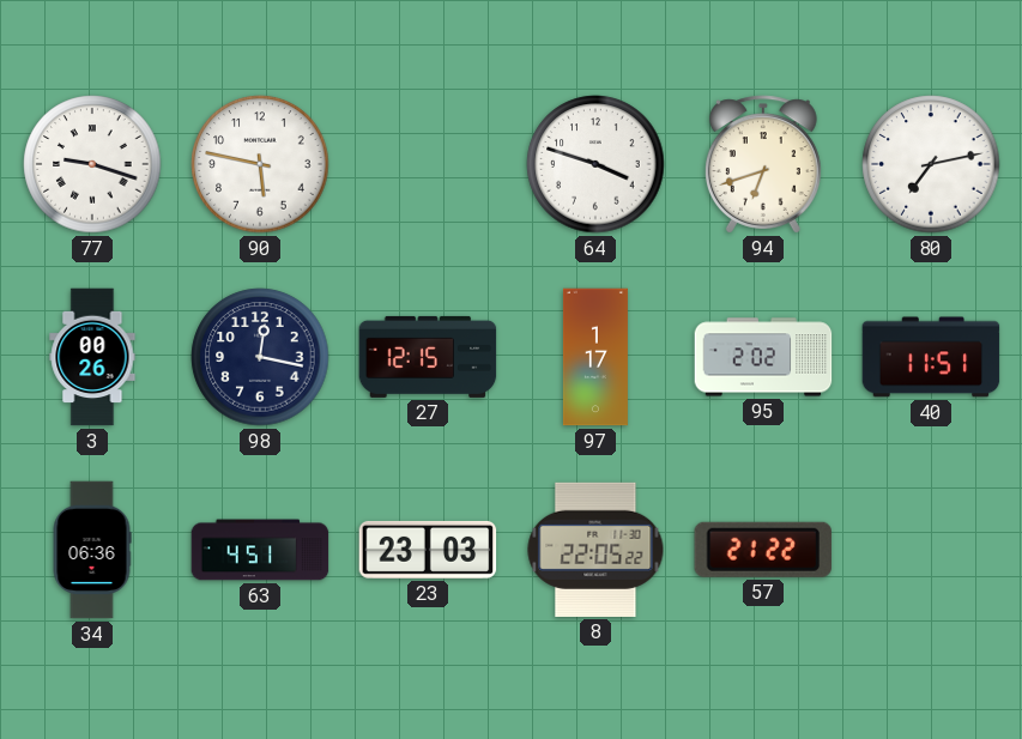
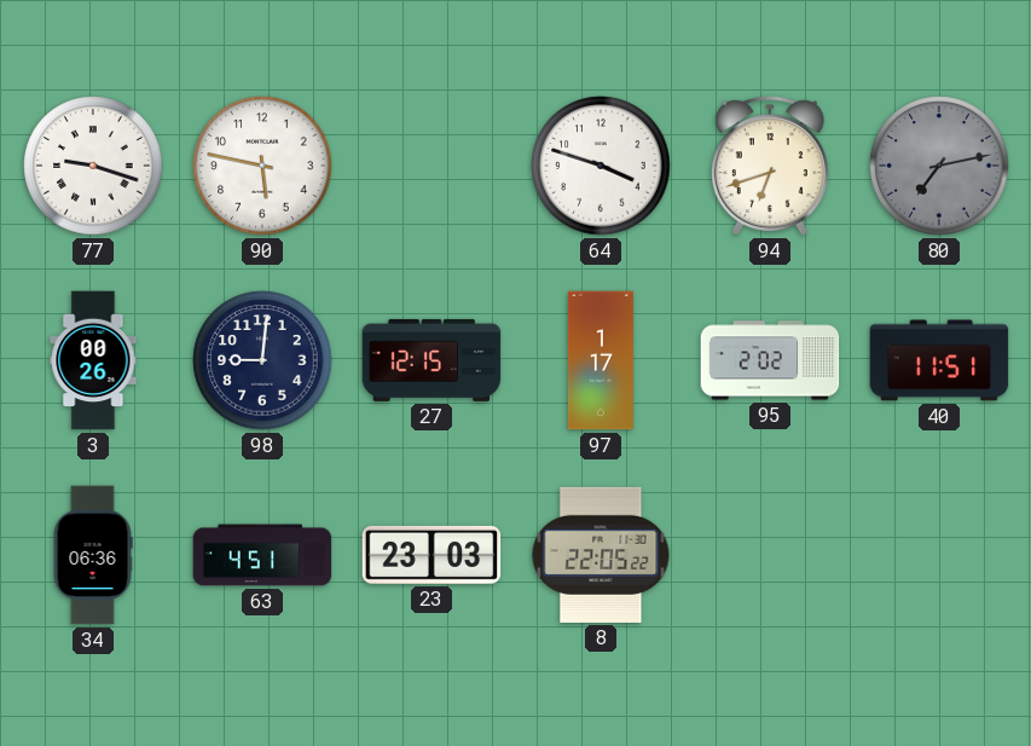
80 dial: white -> grey (939, 166)
98: 12:17 -> 9:01 (262, 360)
57: 21:22 -> none (763, 550)
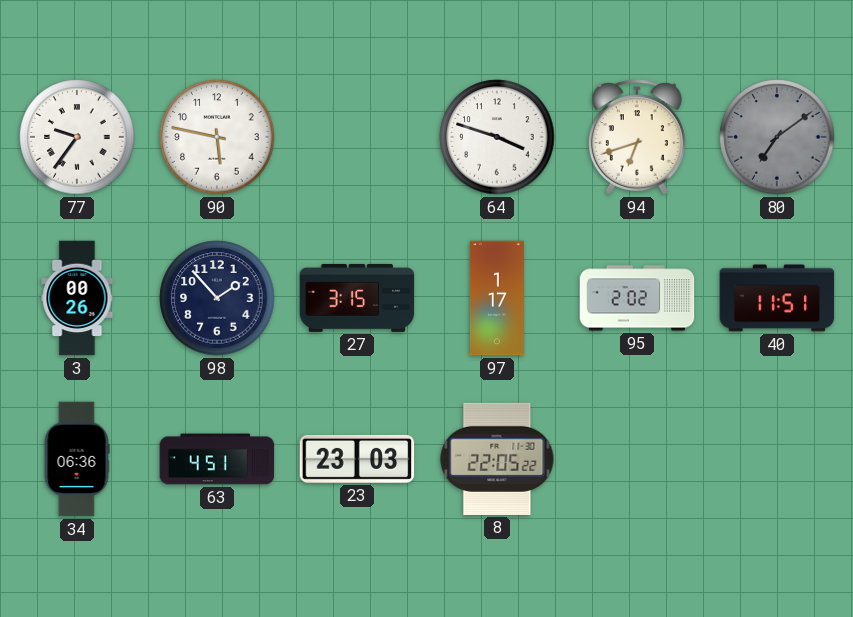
77: 9:18 -> 9:36 (77, 137)
80: 7:13 -> 7:09 (777, 137)
98: 9:01 -> 1:53 (217, 298)
27: 12:15 -> 3:15 (357, 298)
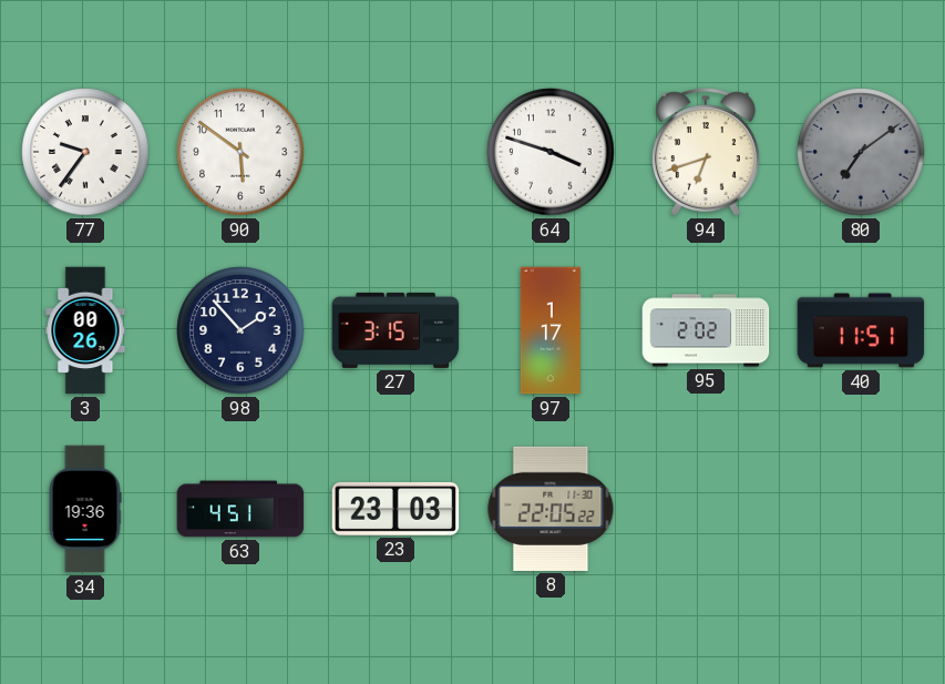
90: 5:47 -> 5:51 (240, 152)
34: 06:36 -> 19:36 (85, 509)
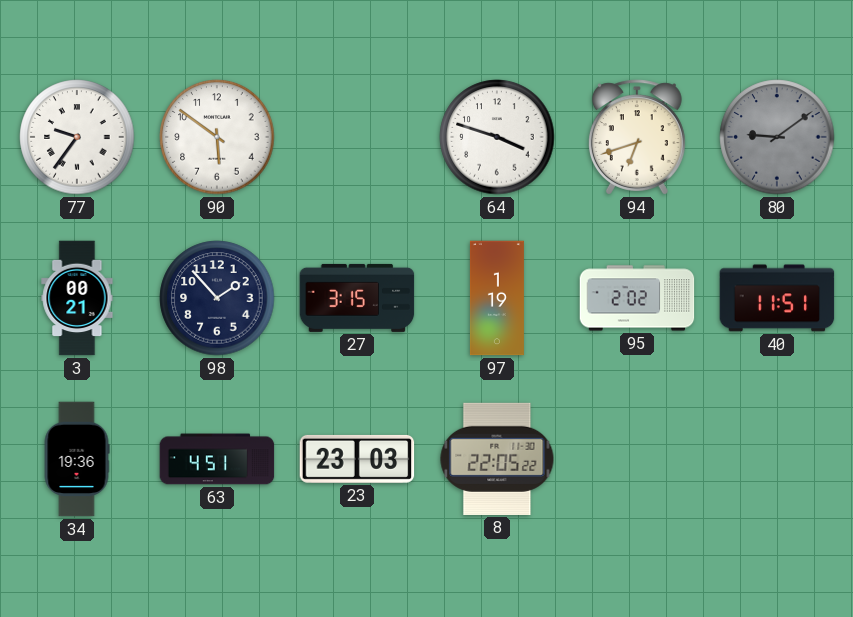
80: 7:09 -> 9:09 (777, 137)
3: 00:26 -> 00:21 (77, 298)
97: 1:17 -> 1:19 (497, 298)
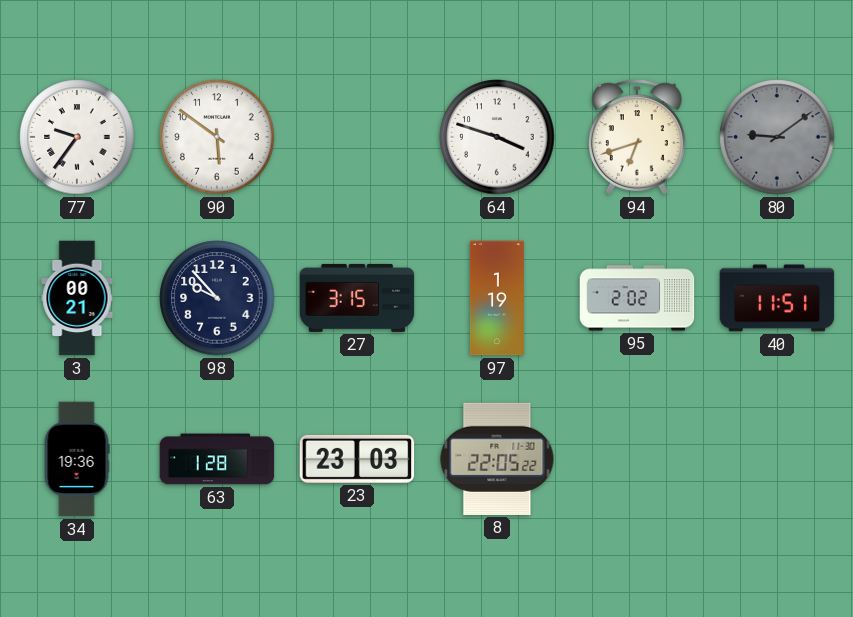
98: 1:53 -> 9:53 (217, 298)
63: 4:51 -> 1:28 (217, 459)
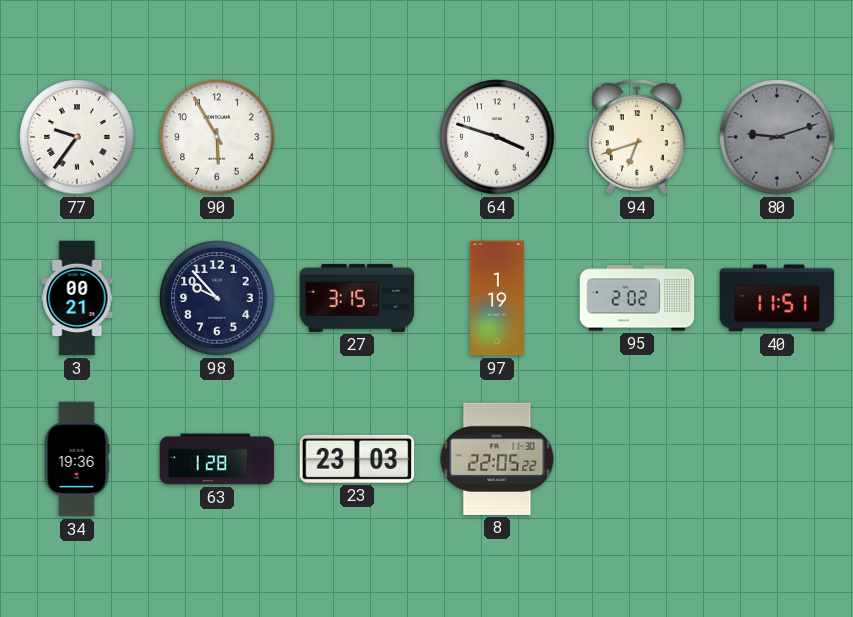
90: 5:51 -> 5:55 (217, 137)
80: 9:09 -> 9:12 (777, 137)
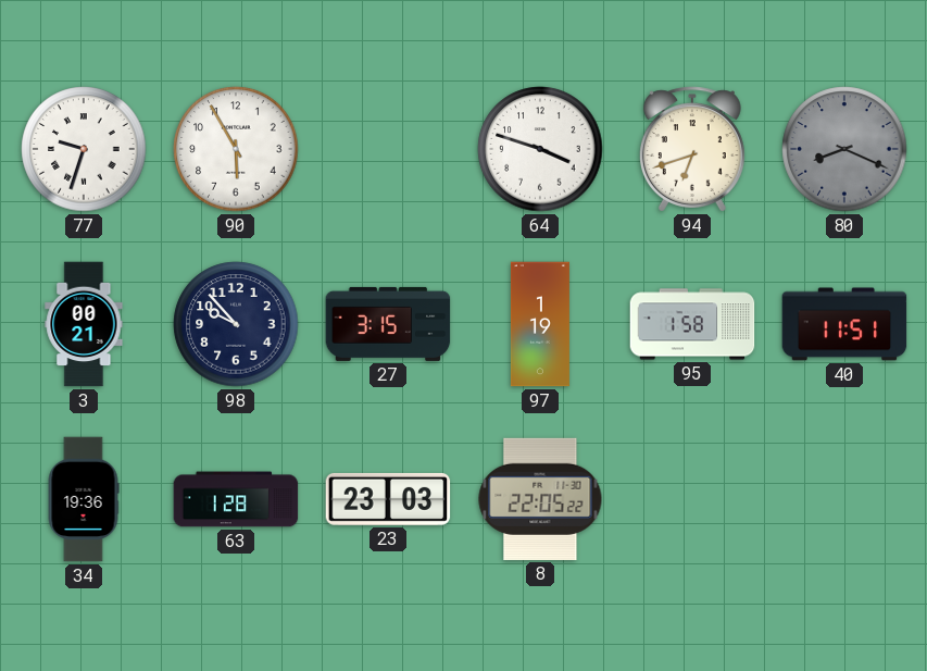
77: 9:36 -> 9:33 (84, 149)
80: 9:12 -> 8:19 (844, 149)
95: 2:02 -> 1:58 (692, 324)
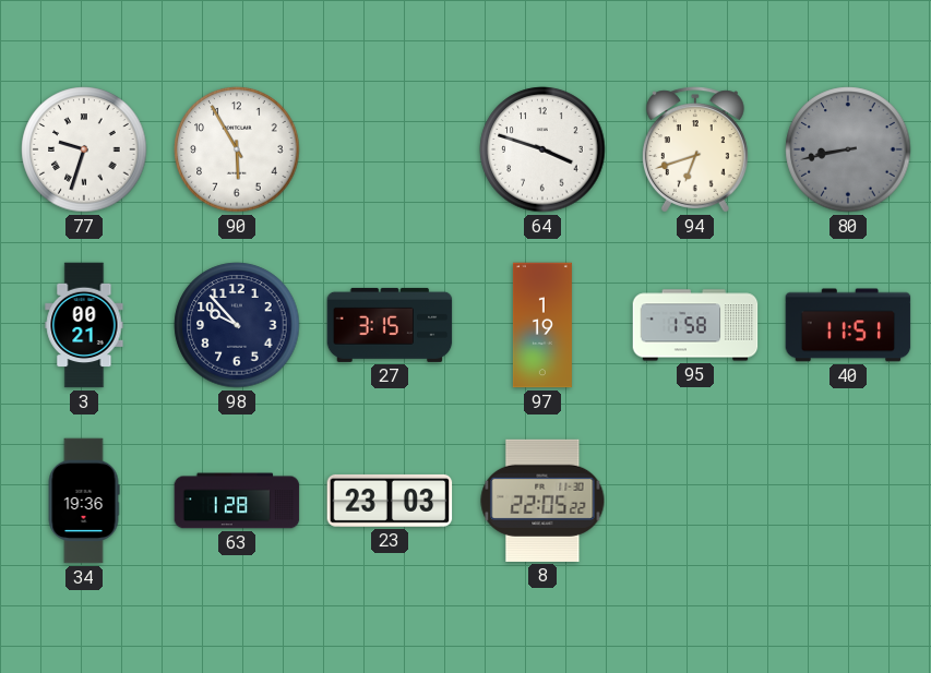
80: 8:19 -> 8:43 (848, 149)
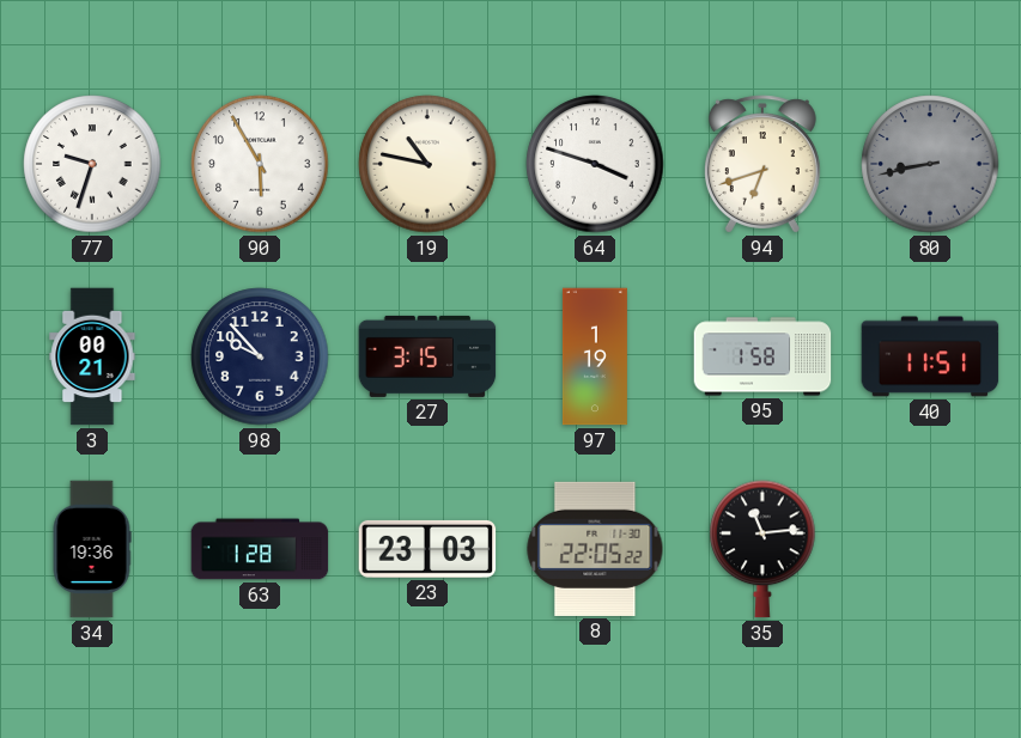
19: none -> 10:47 (427, 164)
35: none -> 11:14 (762, 549)
